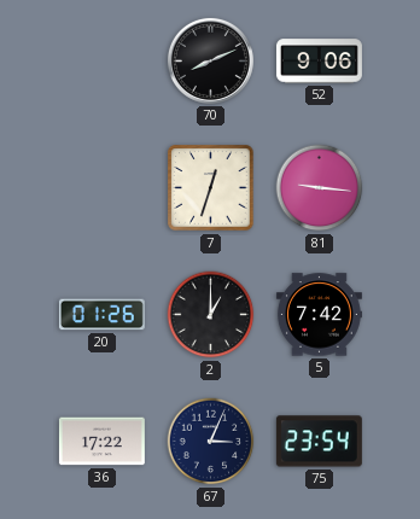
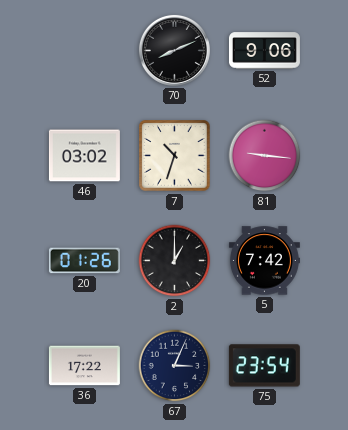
46: none -> 03:02 (84, 156)
7: 12:33 -> 10:33 (175, 156)
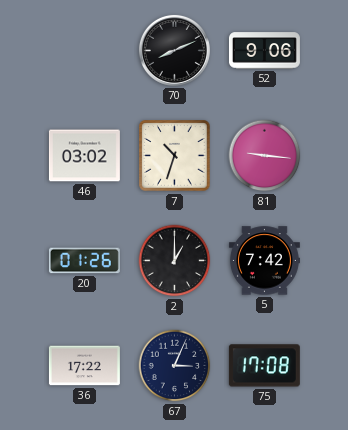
75: 23:54 -> 17:08 (264, 366)
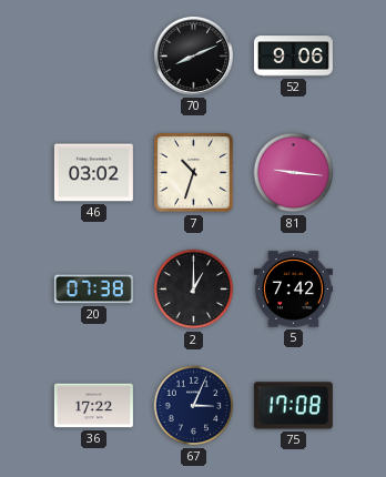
20: 01:26 -> 07:38 (93, 290)
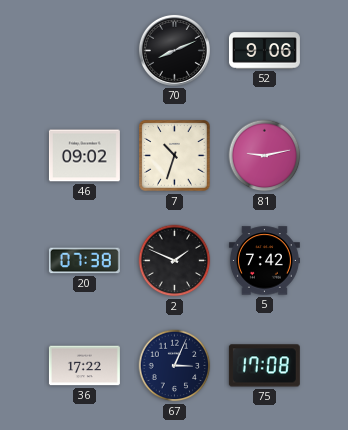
46: 03:02 -> 09:02 (84, 156)
81: 9:16 -> 9:13 (265, 156)
2: 1:00 -> 1:49 (175, 261)
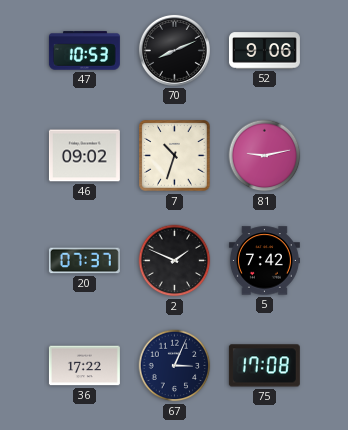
47: none -> 10:53 (84, 51)
20: 07:38 -> 07:37 (84, 261)
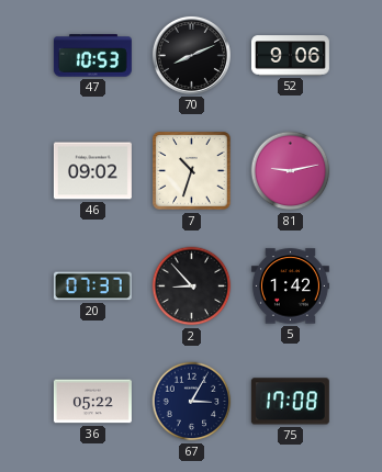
2: 1:49 -> 8:53 (192, 286)
5: 7:42 -> 1:42 (290, 286)
36: 17:22 -> 05:22 (92, 402)
67: 3:04 -> 3:05 (192, 402)
